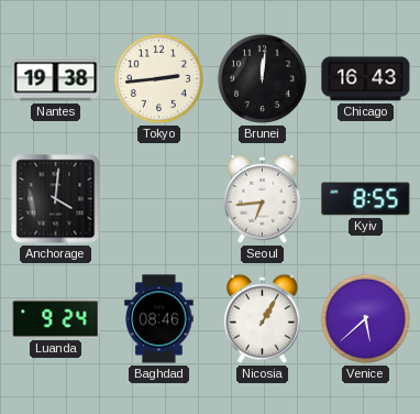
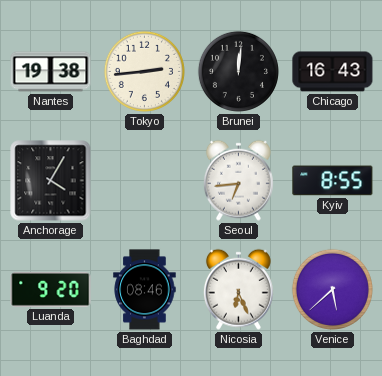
Anchorage: 4:01 -> 4:05 (51, 181)
Luanda: 9:24 -> 9:20 (51, 289)
Nicosia: 1:05 -> 6:26 (238, 289)
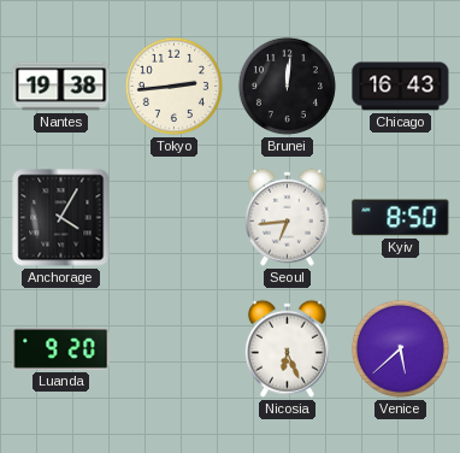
Kyiv: 8:55 -> 8:50 (401, 218)
Baghdad: 08:46 -> none (145, 290)
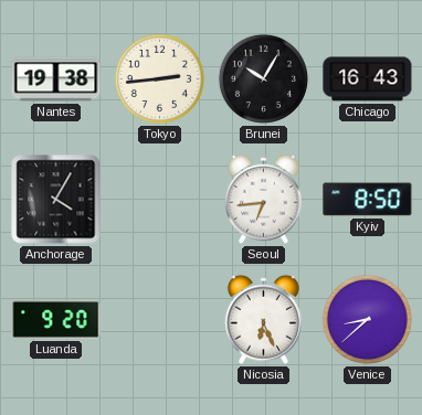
Brunei: 12:01 -> 10:05 (263, 78)
Venice: 5:38 -> 8:38 (367, 319)
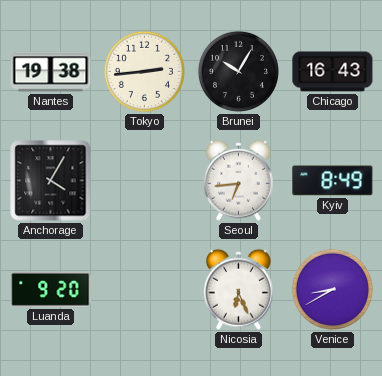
Kyiv: 8:50 -> 8:49 (333, 181)
Venice: 8:38 -> 8:40 (332, 289)
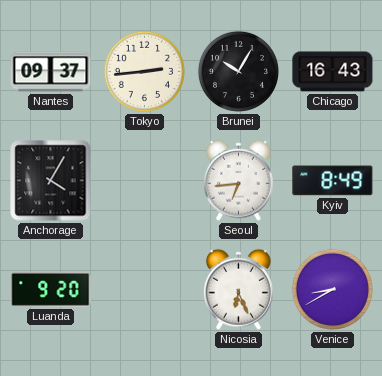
Nantes: 19:38 -> 09:37 (51, 72)
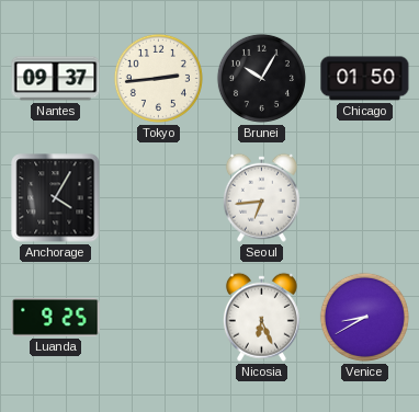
Chicago: 16:43 -> 01:50 (365, 79)
Kyiv: 8:49 -> none (333, 181)
Luanda: 9:20 -> 9:25 (56, 317)
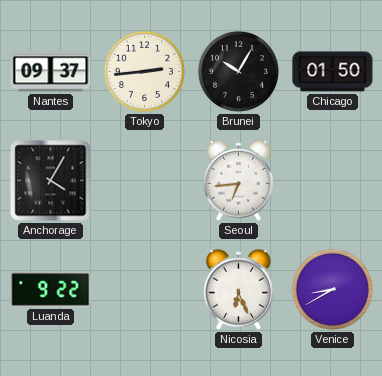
Luanda: 9:25 -> 9:22 (51, 289)
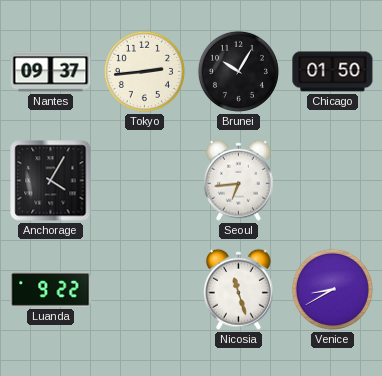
Nicosia: 6:26 -> 11:27 (238, 289)
